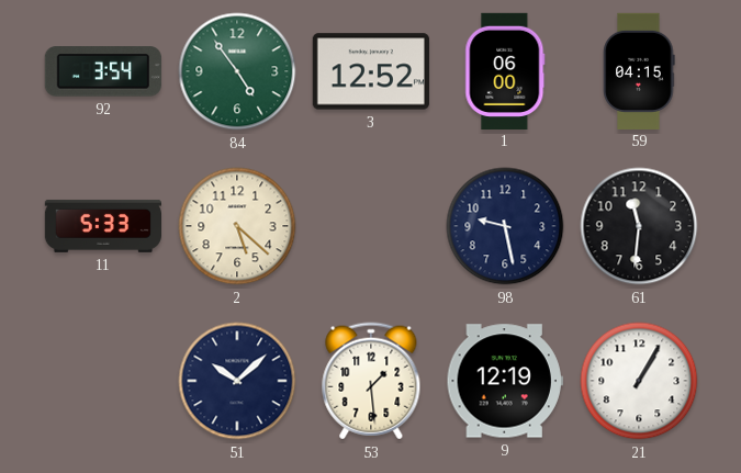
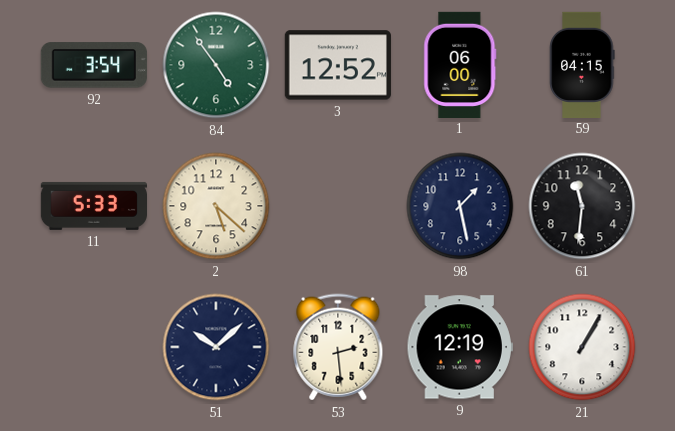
98: 9:28 -> 1:28 (460, 206)
53: 1:29 -> 2:29 (338, 347)
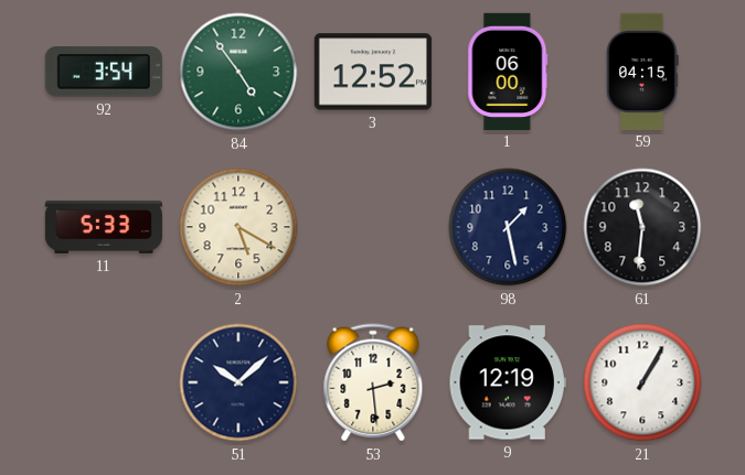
2: 5:22 -> 5:20 (238, 227)
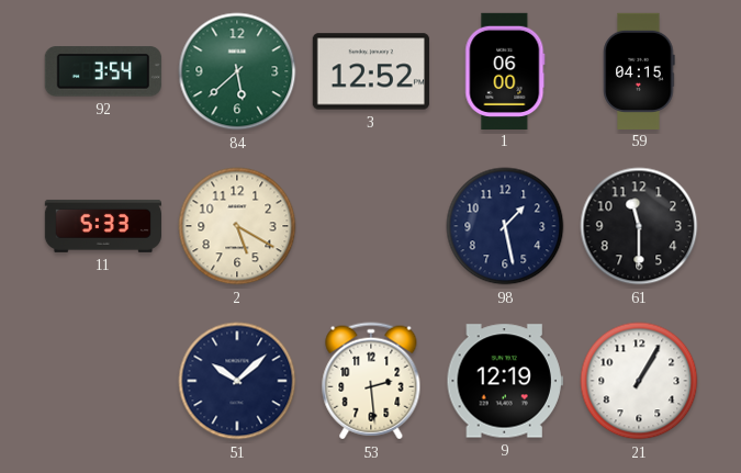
84: 4:54 -> 5:38 (237, 71)
61: 11:31 -> 11:30 (639, 226)
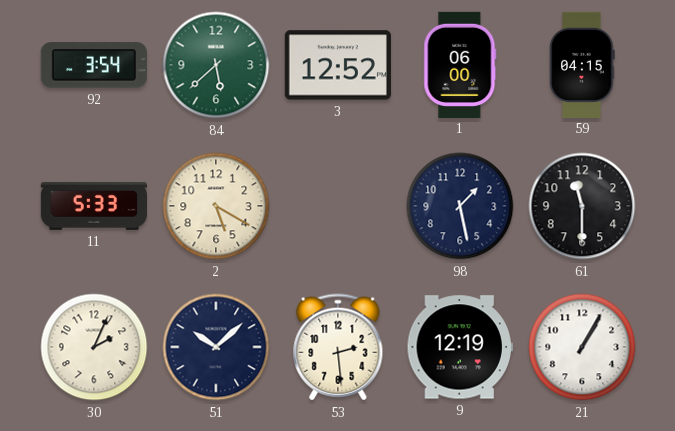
30: none -> 2:04 (94, 347)
